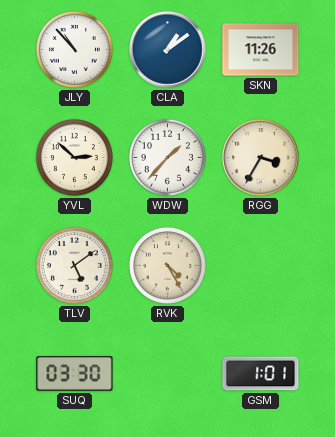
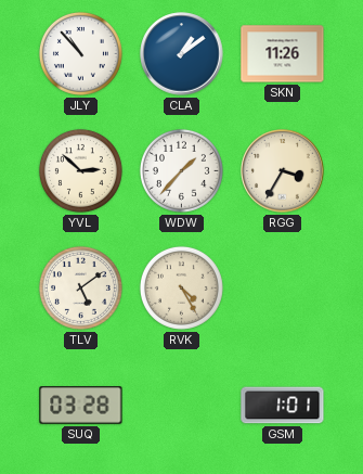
SUQ: 03:30 -> 03:28 (81, 406)
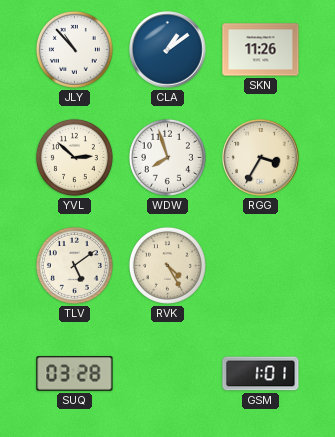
WDW: 1:37 -> 7:57 (167, 157)
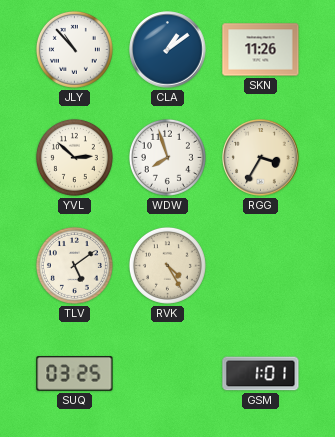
SUQ: 03:28 -> 03:25 (75, 374)
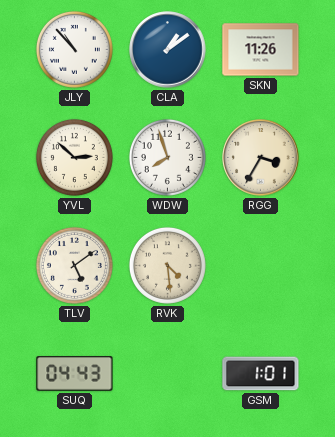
RVK: 4:25 -> 4:29 (167, 265)
SUQ: 03:25 -> 04:43 (75, 374)
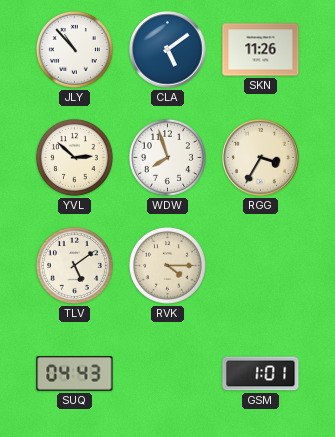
CLA: 1:09 -> 5:09 (168, 50)
RVK: 4:29 -> 4:15 (167, 265)
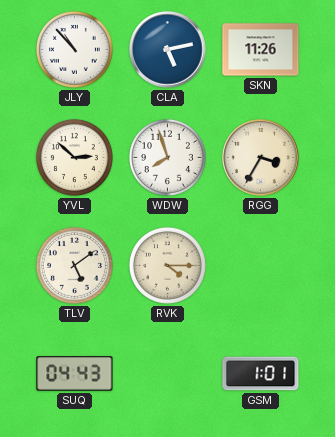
CLA: 5:09 -> 5:13 (168, 50)
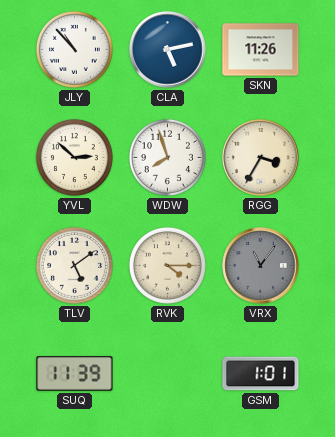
VRX: none -> 11:06 (261, 266)
SUQ: 04:43 -> 11:39 (75, 374)
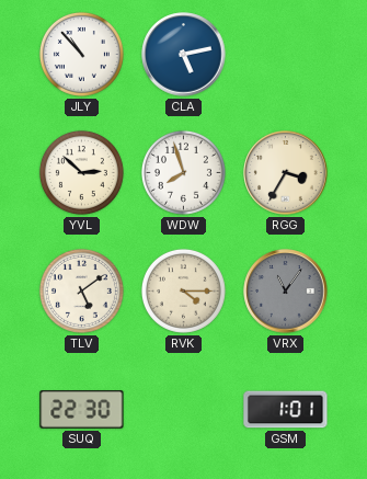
SKN: 11:26 -> none (261, 50)
SUQ: 11:39 -> 22:30 (82, 410)
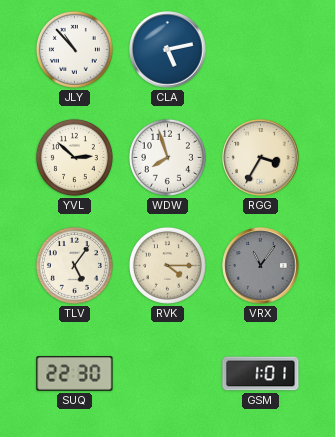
TLV: 5:09 -> 5:06 (74, 265)
